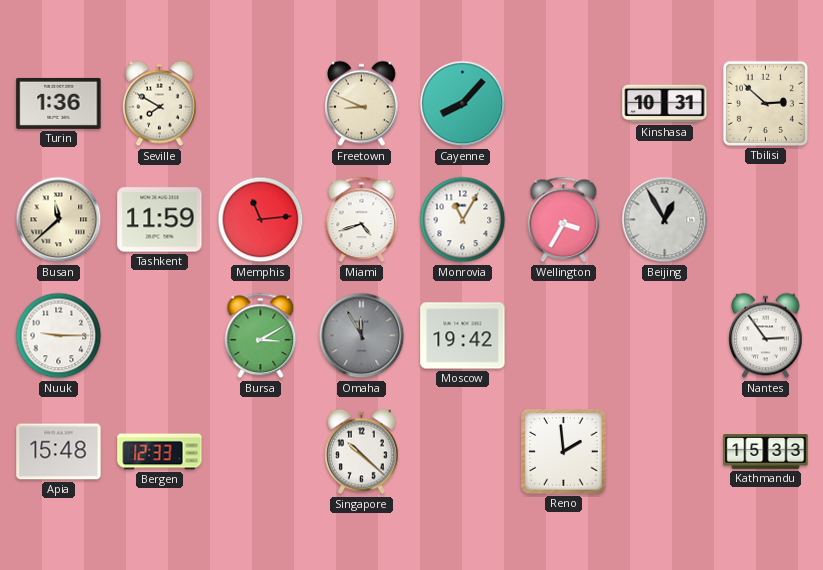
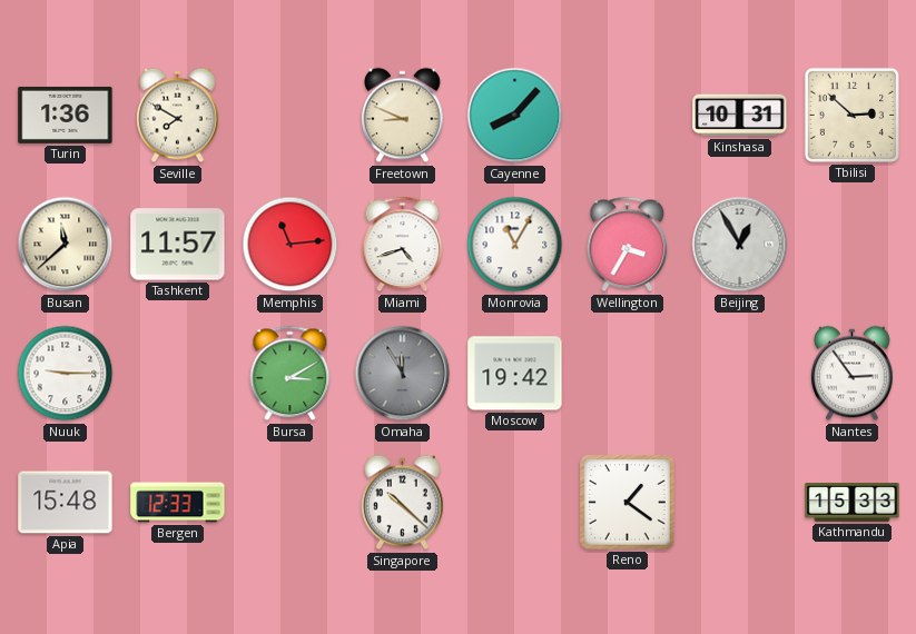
Tashkent: 11:59 -> 11:57 (178, 245)
Reno: 1:59 -> 1:21 (628, 503)
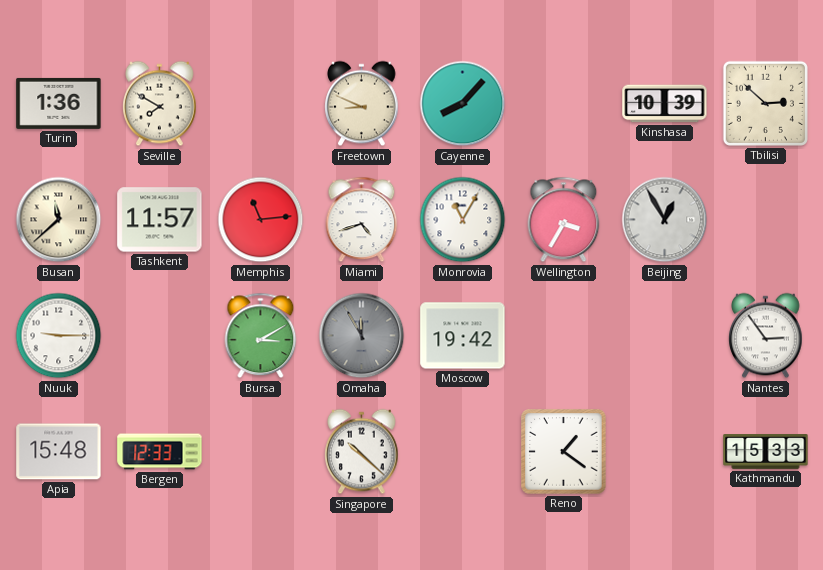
Kinshasa: 10:31 -> 10:39 (665, 104)
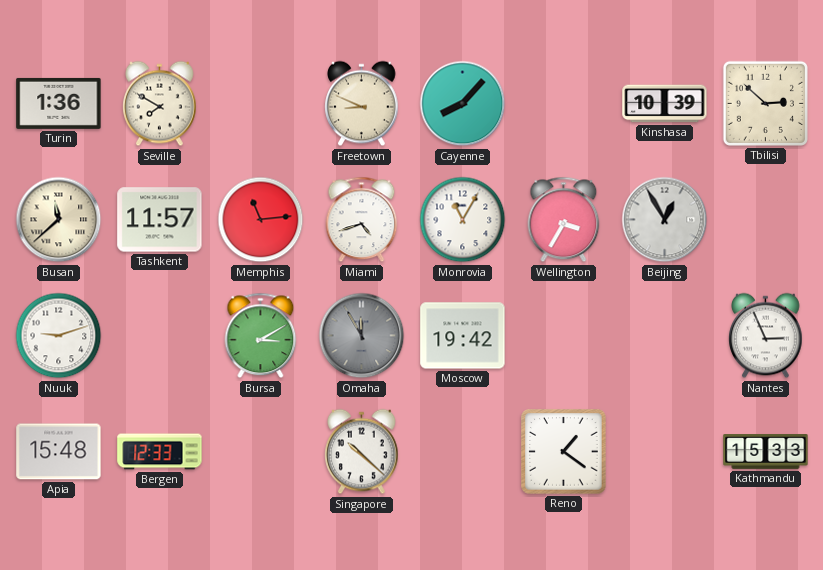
Nuuk: 9:15 -> 9:12 (59, 336)
Nantes: 2:54 -> 2:56 (766, 336)
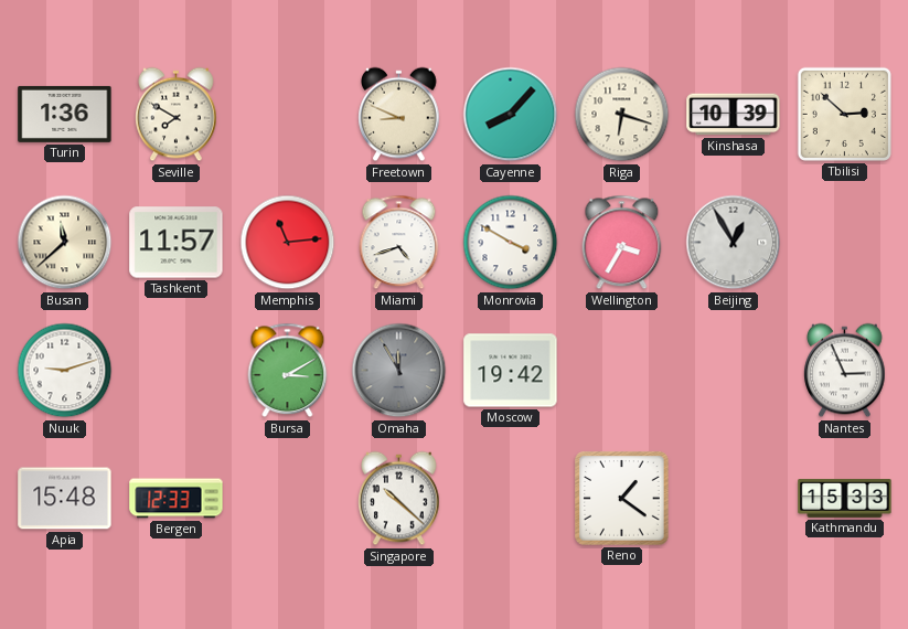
Riga: none -> 6:18 (622, 115)
Monrovia: 11:05 -> 3:50 (511, 243)
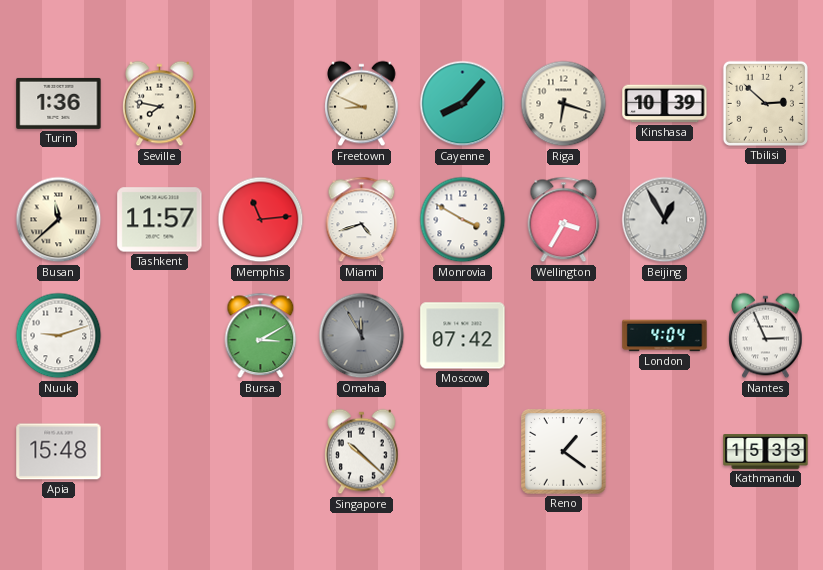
Seville: 7:50 -> 7:47 (160, 104)
Moscow: 19:42 -> 07:42 (463, 336)
London: none -> 4:04 (665, 336)
Bergen: 12:33 -> none (177, 499)
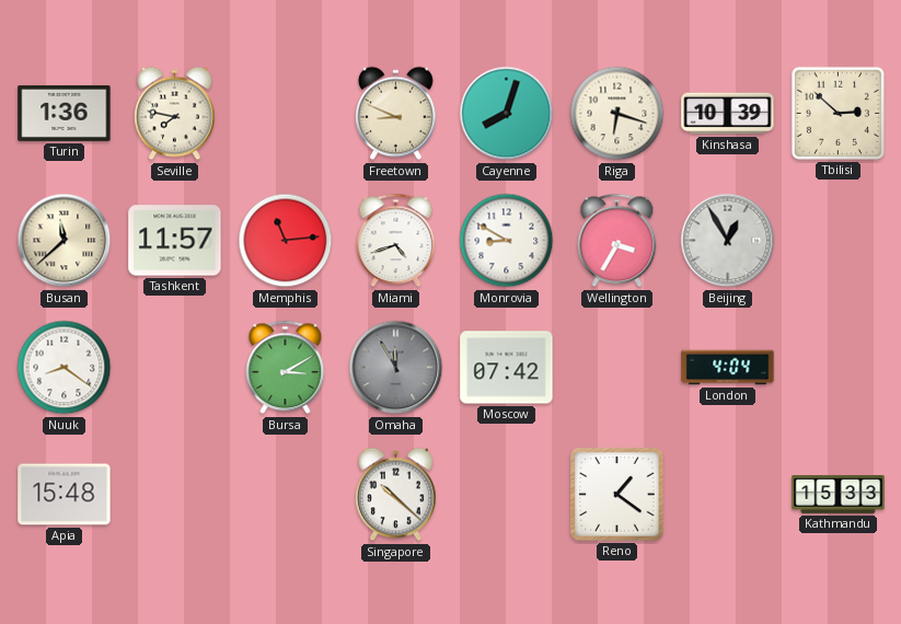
Cayenne: 8:07 -> 8:03 (507, 114)
Monrovia: 3:50 -> 8:50 (507, 241)
Nuuk: 9:12 -> 8:21 (65, 368)
Nantes: 2:56 -> none (766, 336)
